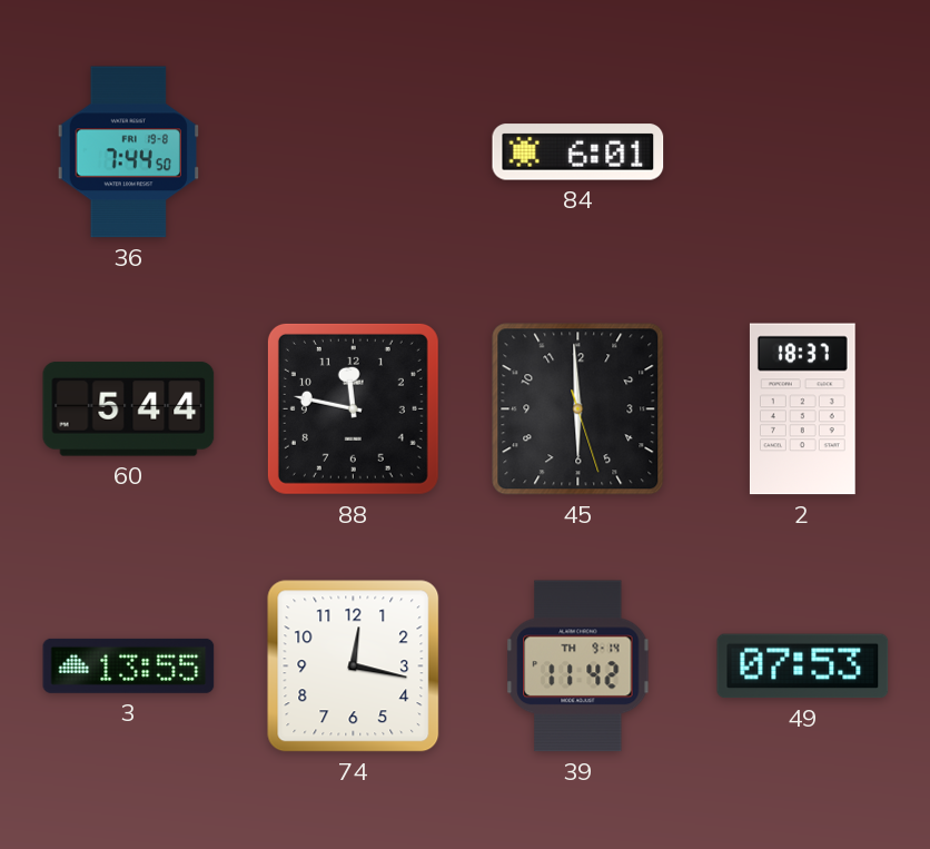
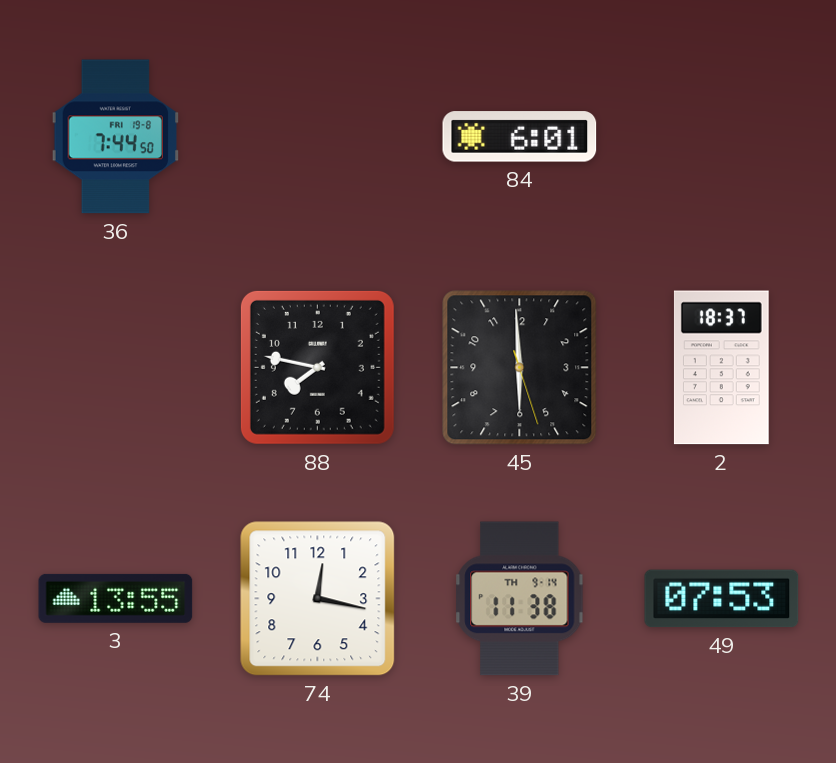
60: 5:44 -> none (129, 409)
88: 11:47 -> 7:47 (317, 367)
39: 11:42 -> 11:38 (520, 599)
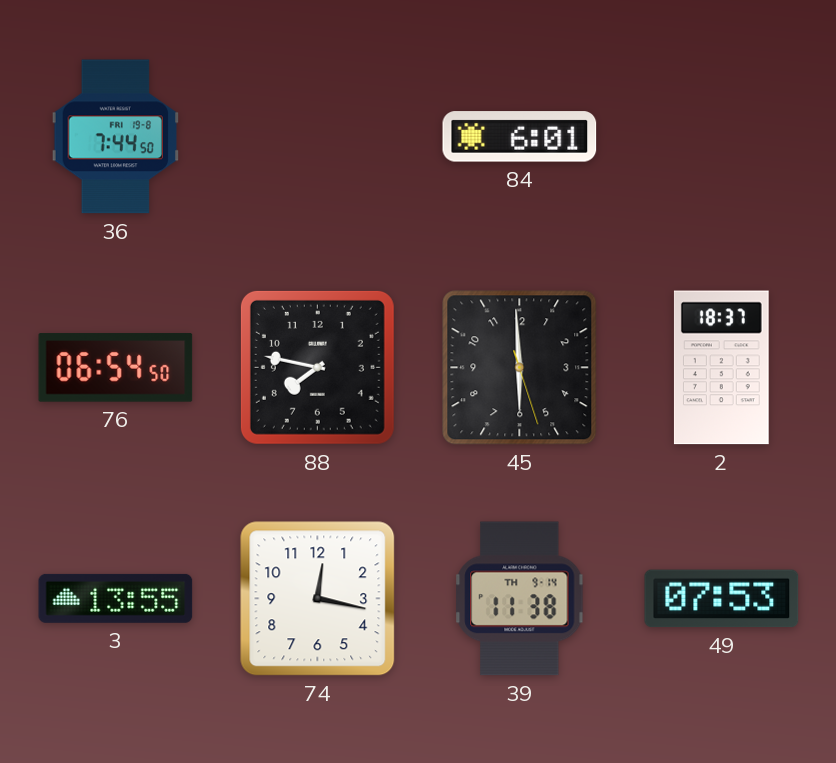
76: none -> 06:54 (116, 368)
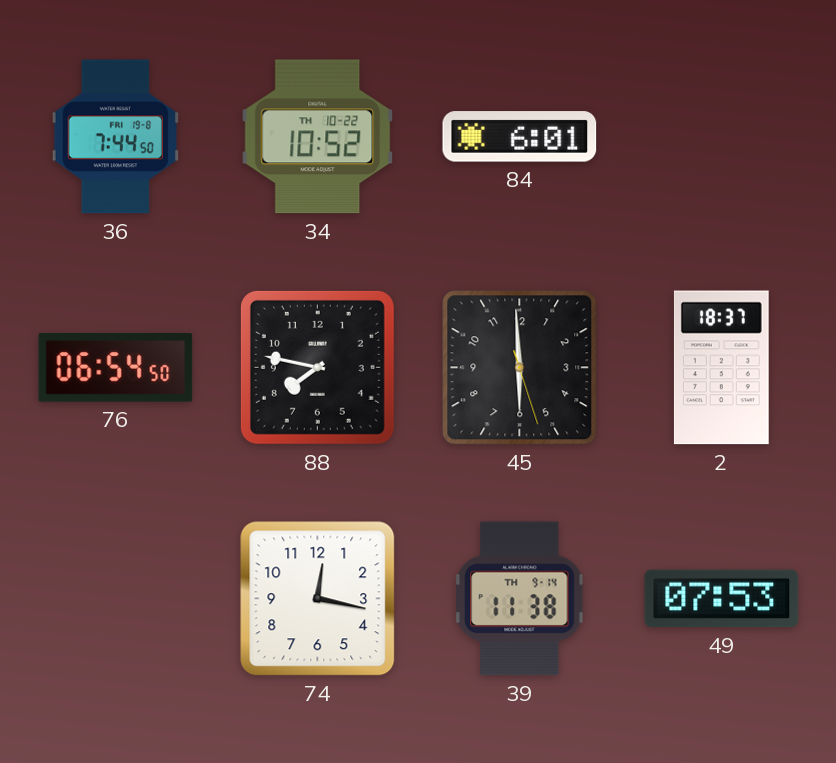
34: none -> 10:52 (318, 137)
3: 13:55 -> none (116, 598)
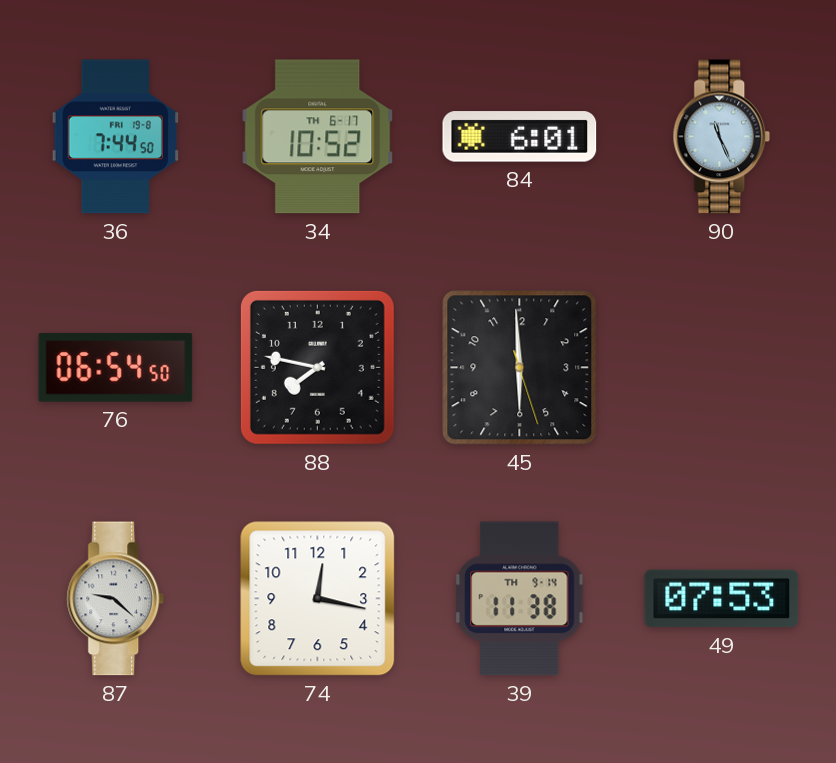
34 date: TH 10-22 -> TH 6-17 (318, 137)
90: none -> 11:26 (722, 137)
2: 18:37 -> none (721, 368)
87: none -> 9:22 (116, 599)
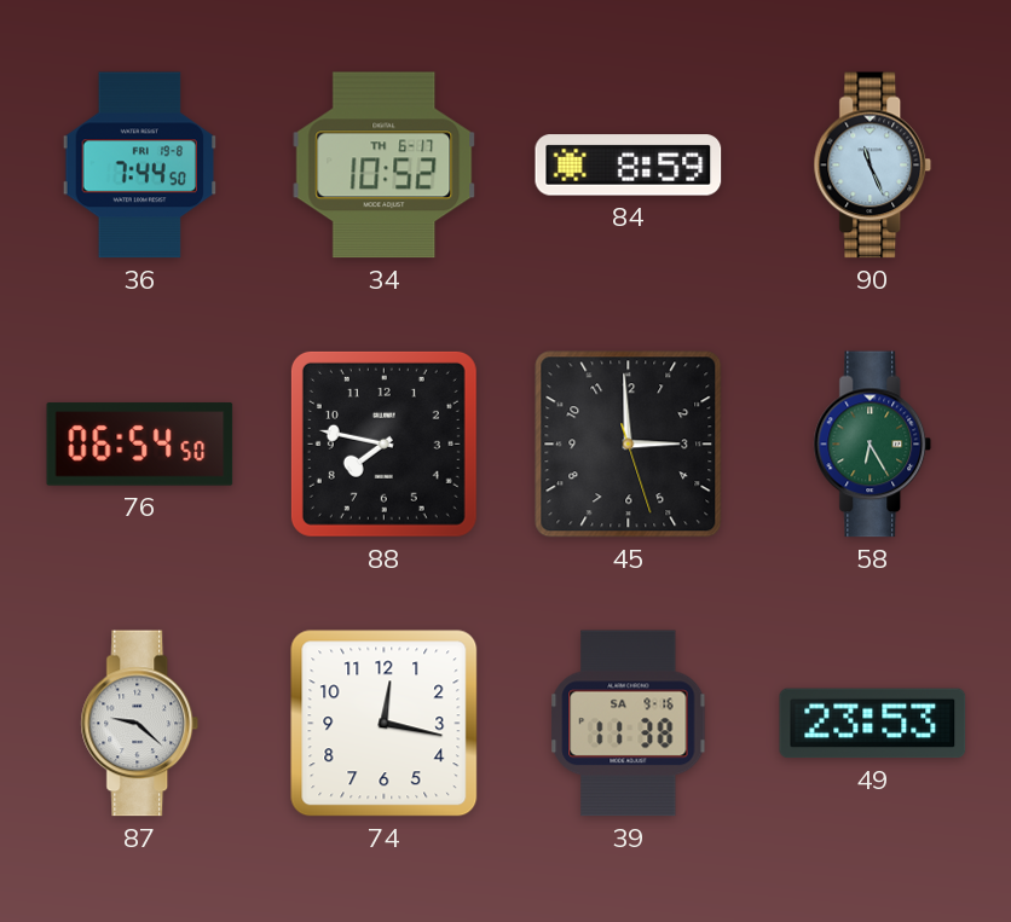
84: 6:01 -> 8:59 (629, 166)
45: 5:59 -> 2:59 (629, 445)
58: none -> 6:25 (873, 445)
39 date: TH 9-14 -> SA 9-16 (629, 724)
49: 07:53 -> 23:53 (873, 724)
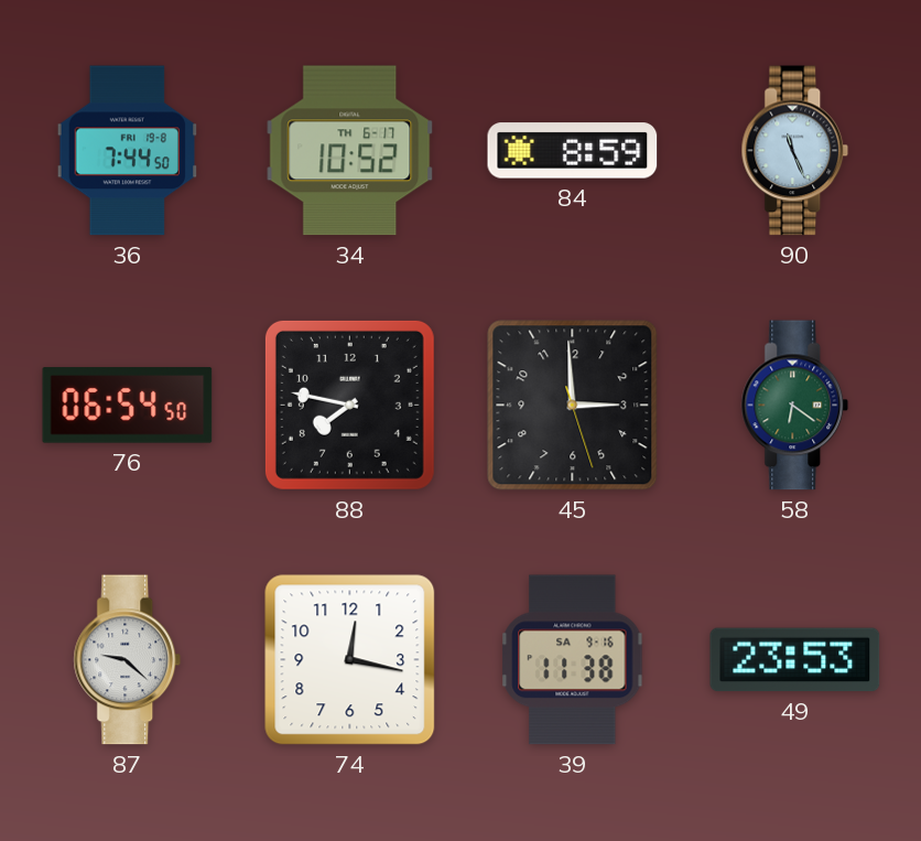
58: 6:25 -> 6:21 (795, 406)
